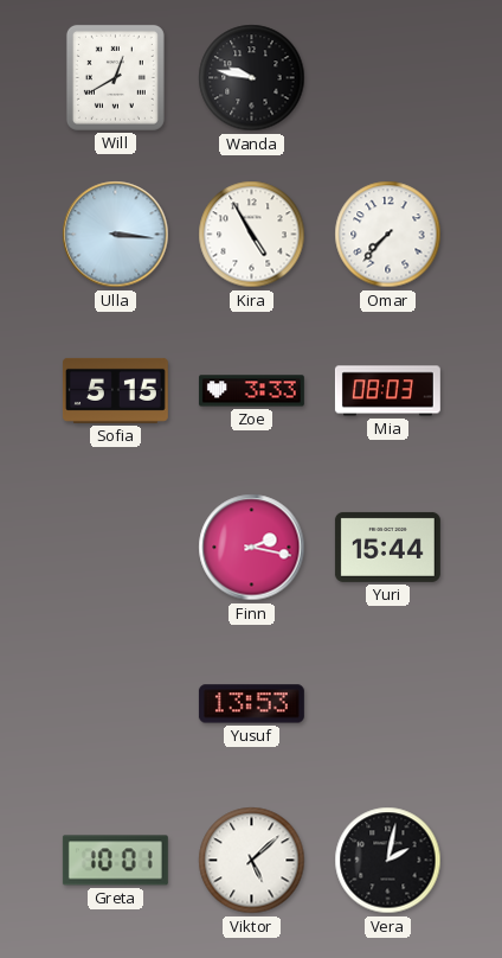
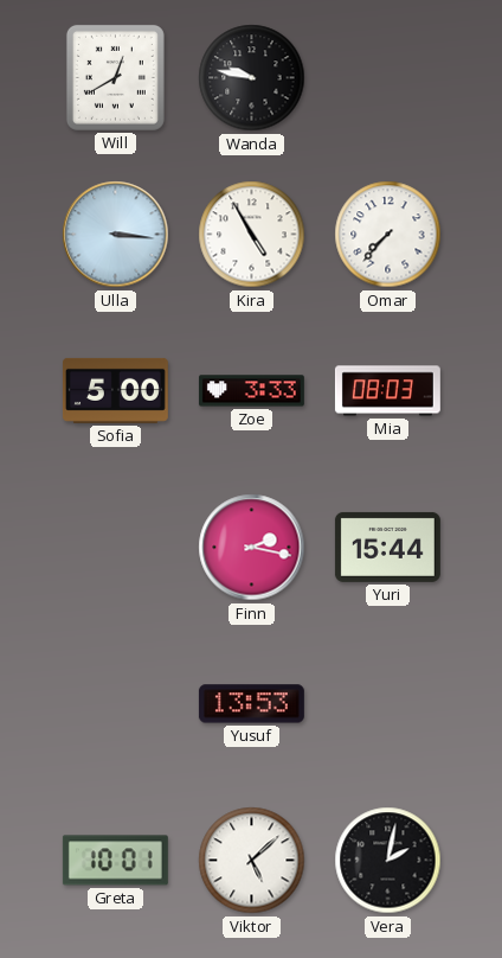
Sofia: 5:15 -> 5:00 (115, 390)
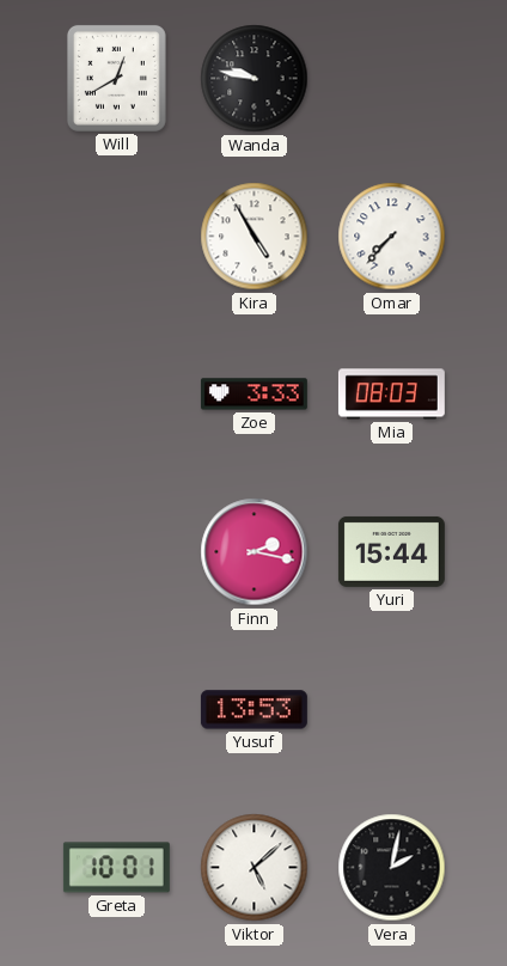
Ulla: 3:16 -> none (116, 235)
Sofia: 5:00 -> none (115, 390)
